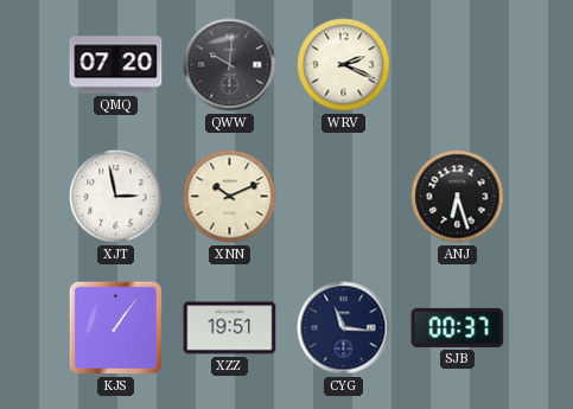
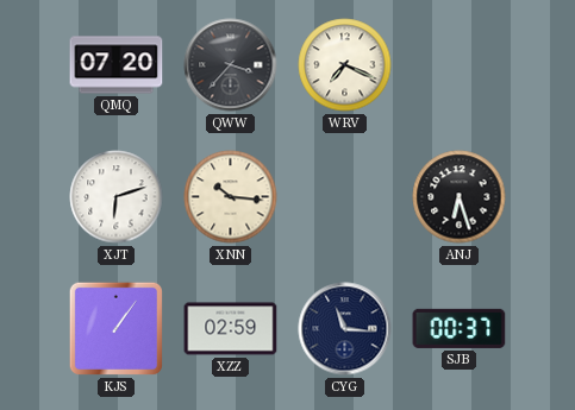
QWW: 10:01 -> 3:37 (231, 65)
WRV: 2:19 -> 7:19 (345, 65)
XJT: 2:58 -> 6:12 (117, 197)
XNN: 10:11 -> 10:16 (231, 197)
XZZ: 19:51 -> 02:59 (231, 329)
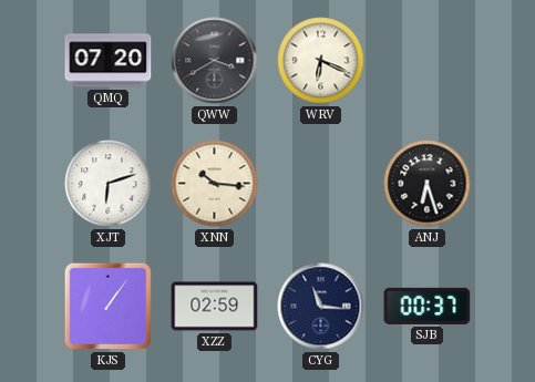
QWW: 3:37 -> 3:40 (215, 61)
WRV: 7:19 -> 6:19 (321, 61)
